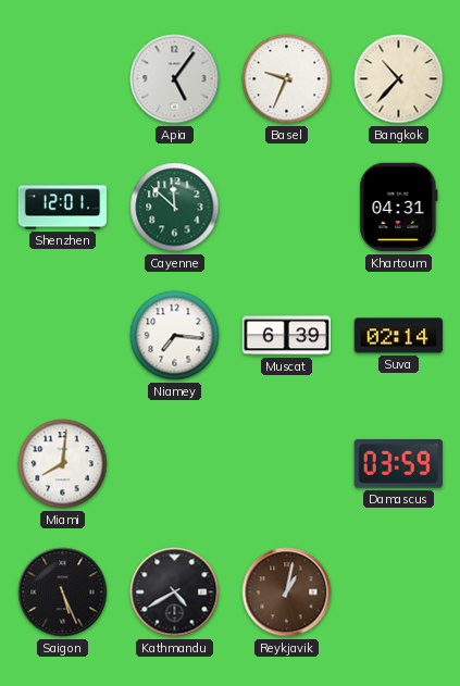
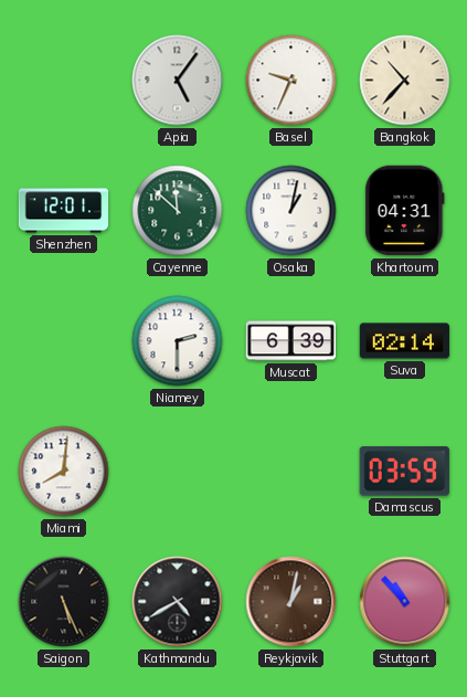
Osaka: none -> 1:02 (291, 211)
Niamey: 7:16 -> 2:30 (178, 341)
Stuttgart: none -> 10:53 (405, 602)
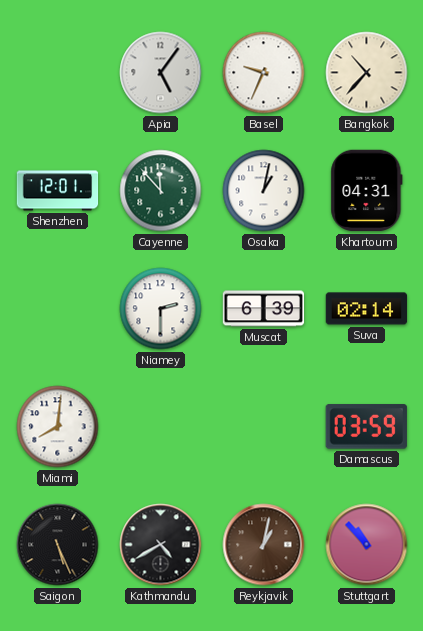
Cayenne: 11:52 -> 11:53 (161, 191)
